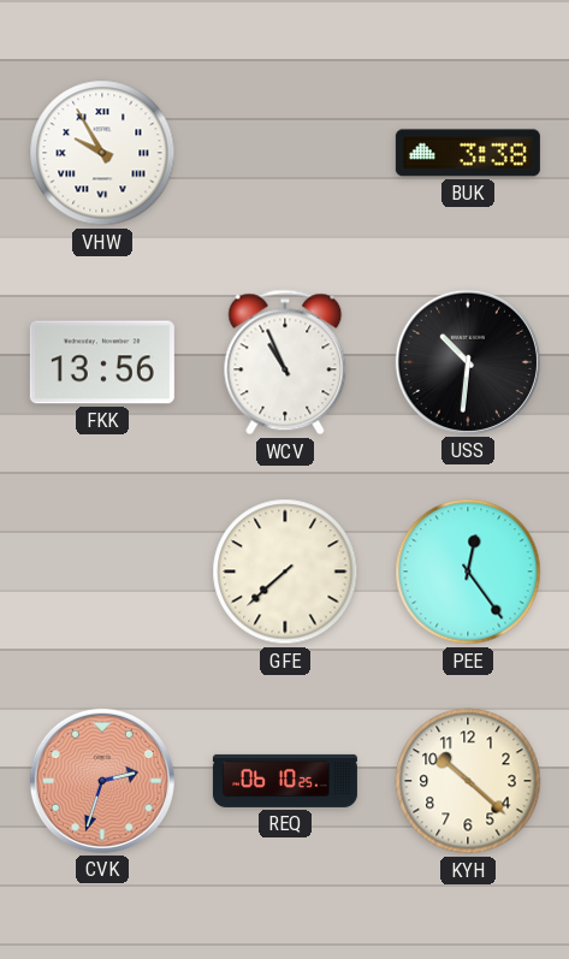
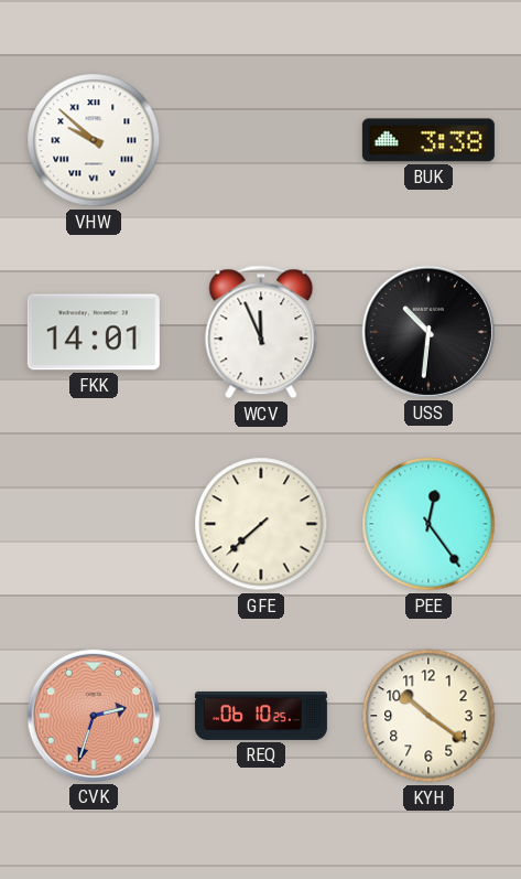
VHW: 9:55 -> 9:52 (94, 140)
FKK: 13:56 -> 14:01 (94, 332)
WCV: 10:56 -> 11:56 (261, 332)
KYH: 10:22 -> 10:21 (428, 716)
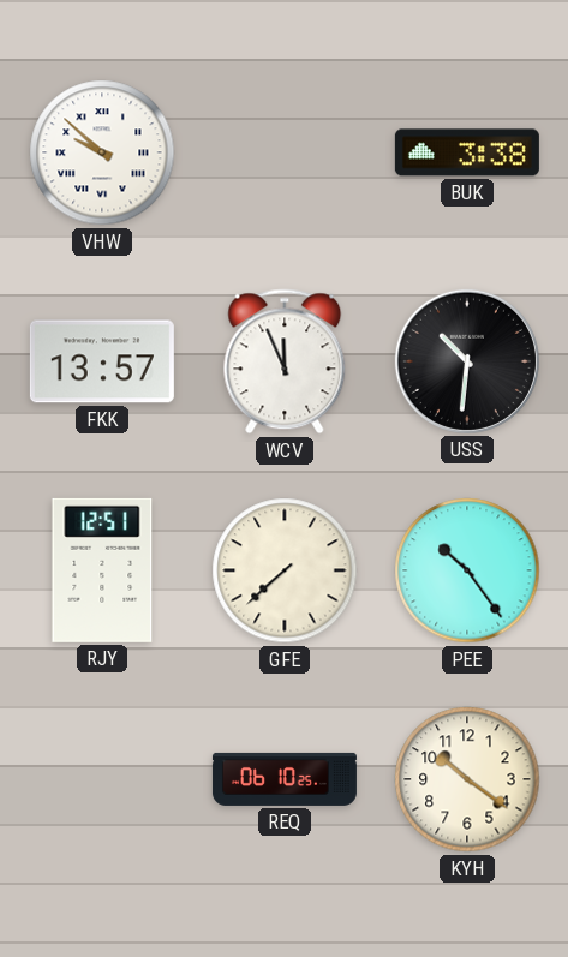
FKK: 14:01 -> 13:57 (102, 361)
RJY: none -> 12:51 (102, 570)
PEE: 12:24 -> 10:24 (467, 570)
CVK: 2:33 -> none (94, 716)
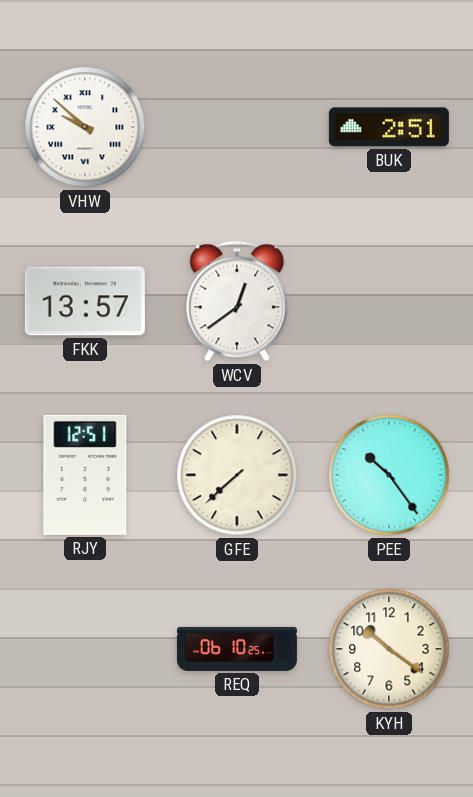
BUK: 3:38 -> 2:51 (389, 127)
WCV: 11:56 -> 12:39 (237, 301)
USS: 10:31 -> none (467, 361)
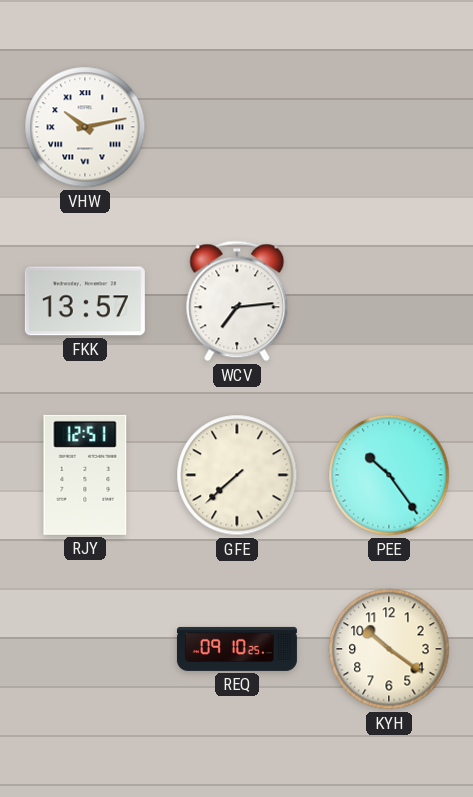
VHW: 9:52 -> 10:13 (85, 127)
BUK: 2:51 -> none (389, 127)
WCV: 12:39 -> 7:14 (237, 301)
REQ: 06:10 -> 09:10 (237, 649)
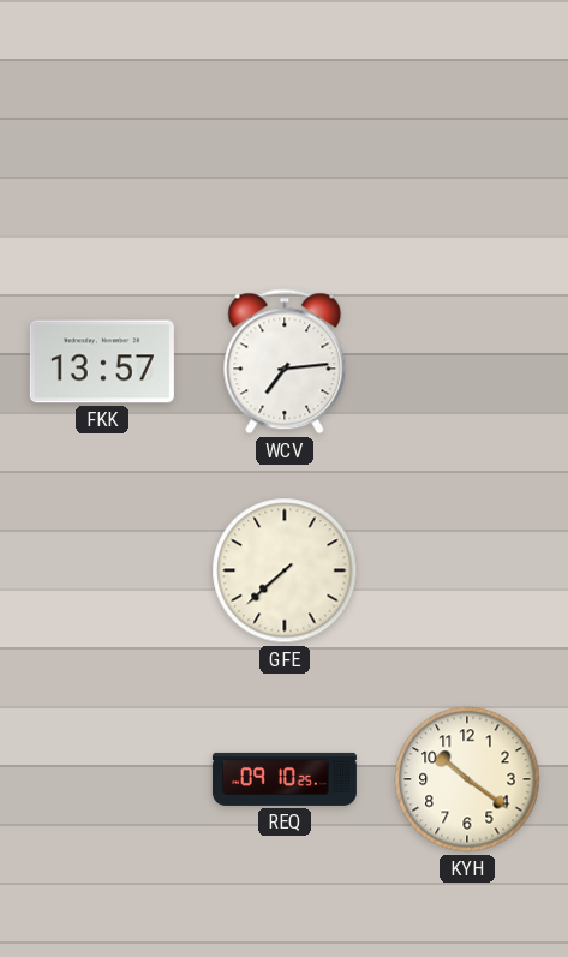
VHW: 10:13 -> none (85, 127)
RJY: 12:51 -> none (85, 475)
PEE: 10:24 -> none (389, 475)
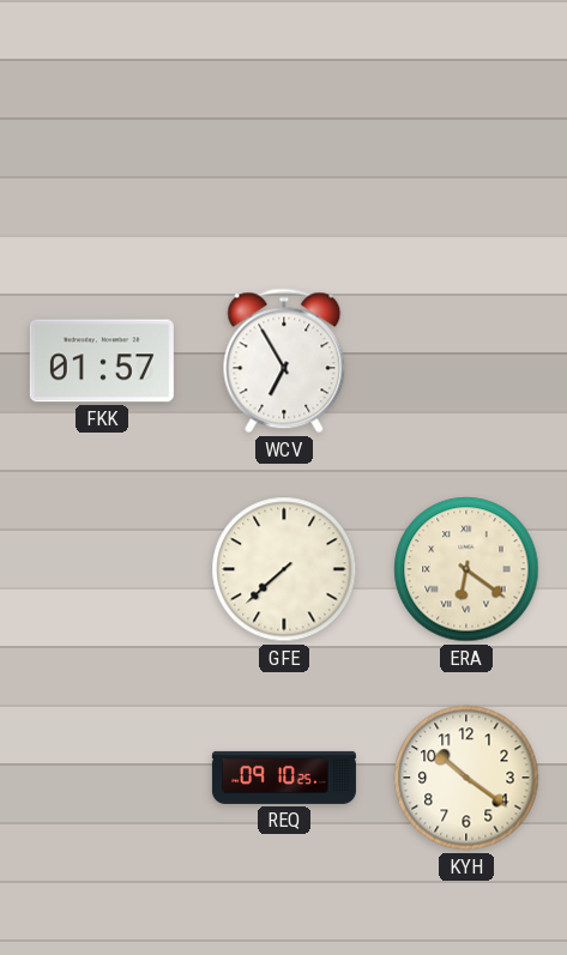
FKK: 13:57 -> 01:57 (102, 361)
WCV: 7:14 -> 6:55 (284, 361)
ERA: none -> 6:21 (466, 569)
